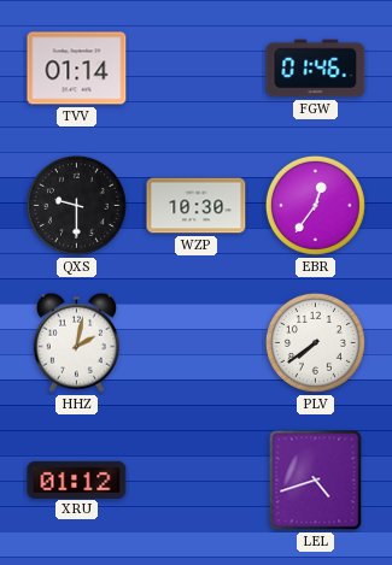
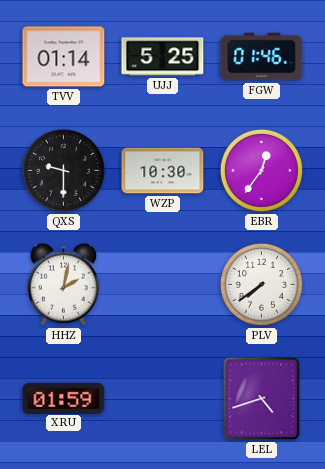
UJJ: none -> 5:25 (163, 57)
XRU: 01:12 -> 01:59 (64, 398)
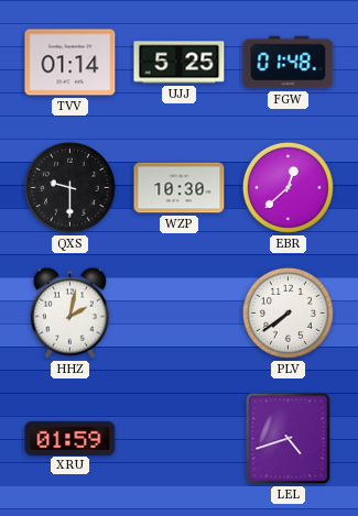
FGW: 01:46 -> 01:48 (289, 63)
EBR: 12:36 -> 12:38 (288, 187)
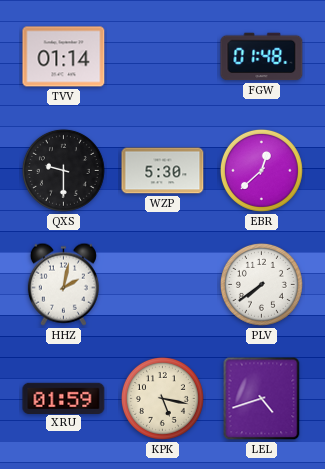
UJJ: 5:25 -> none (180, 63)
WZP: 10:30 -> 5:30 (163, 171)
KPK: none -> 5:17 (162, 398)
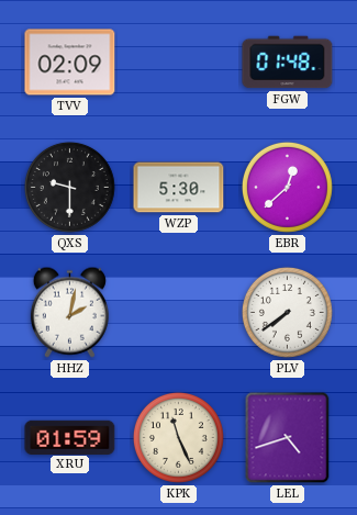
TVV: 01:14 -> 02:09 (70, 63)
KPK: 5:17 -> 11:26 (178, 437)
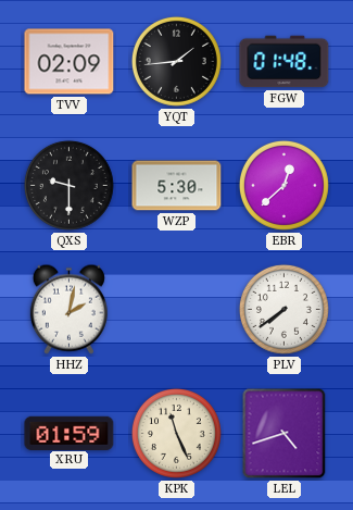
YQT: none -> 1:44 (176, 61)
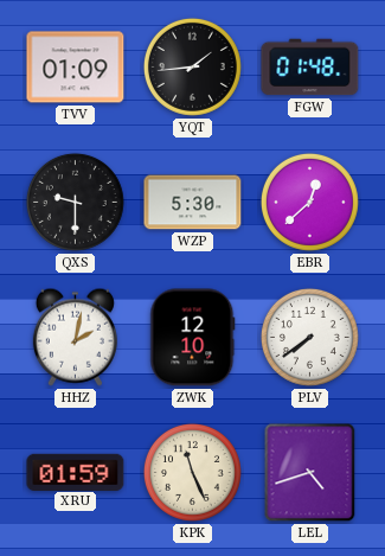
TVV: 02:09 -> 01:09 (76, 68)
ZWK: none -> 12:10 (193, 338)
